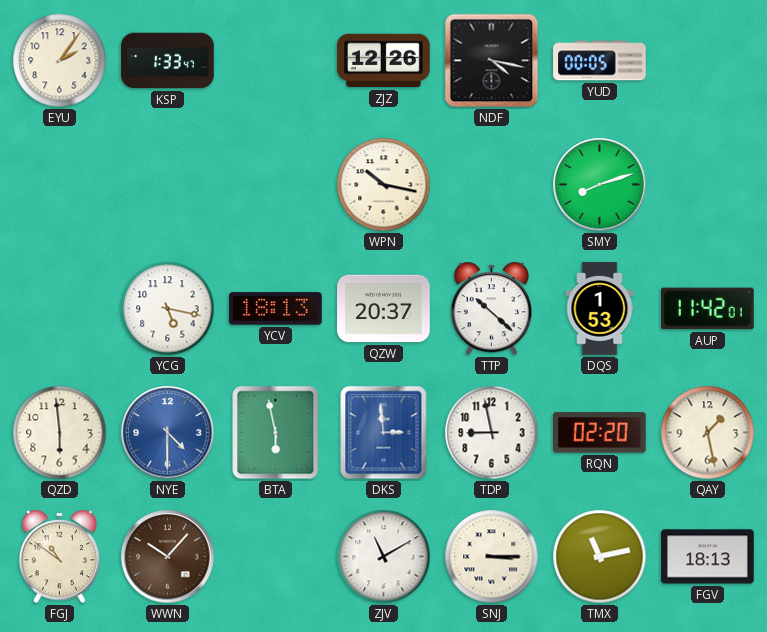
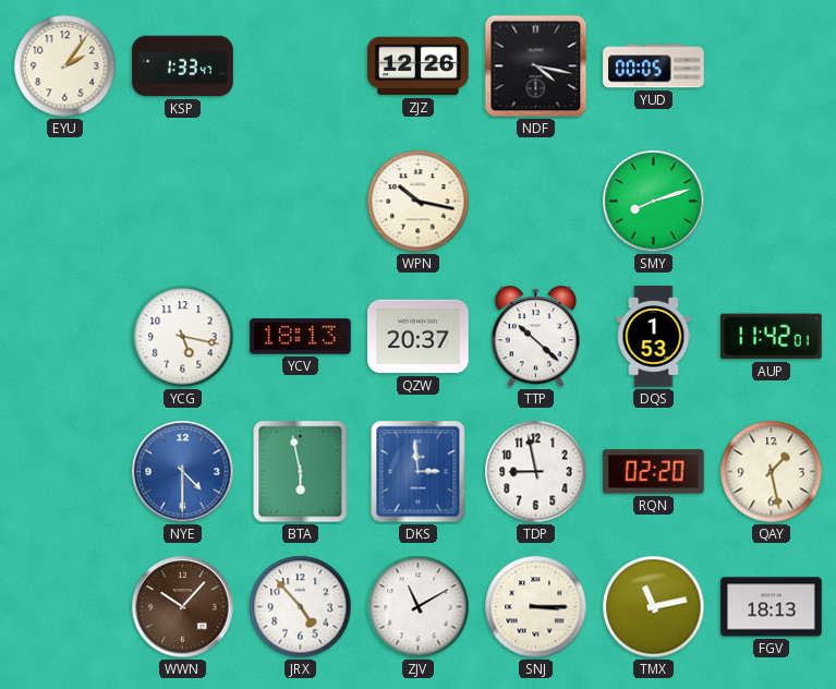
QZD: 5:59 -> none (60, 433)
FGJ: 10:51 -> none (60, 557)
JRX: none -> 4:53 (301, 607)
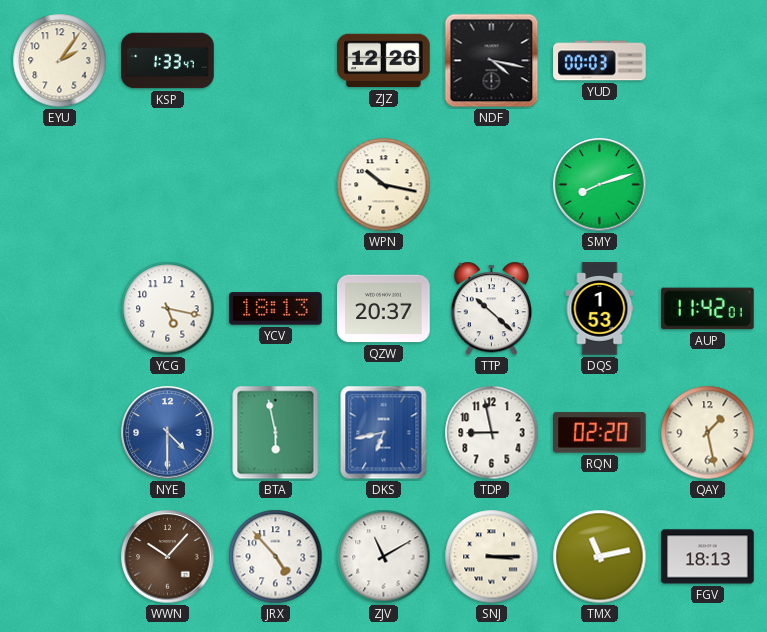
YUD: 00:05 -> 00:03 (600, 61)
DKS: 2:59 -> 6:43 (384, 433)
